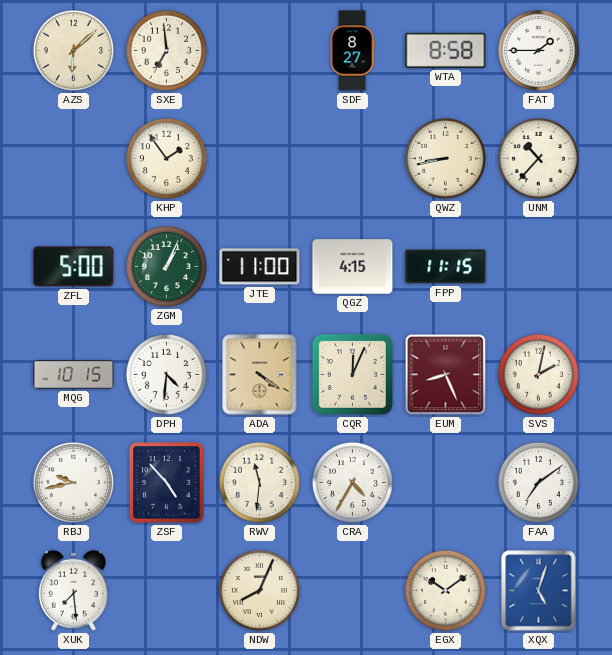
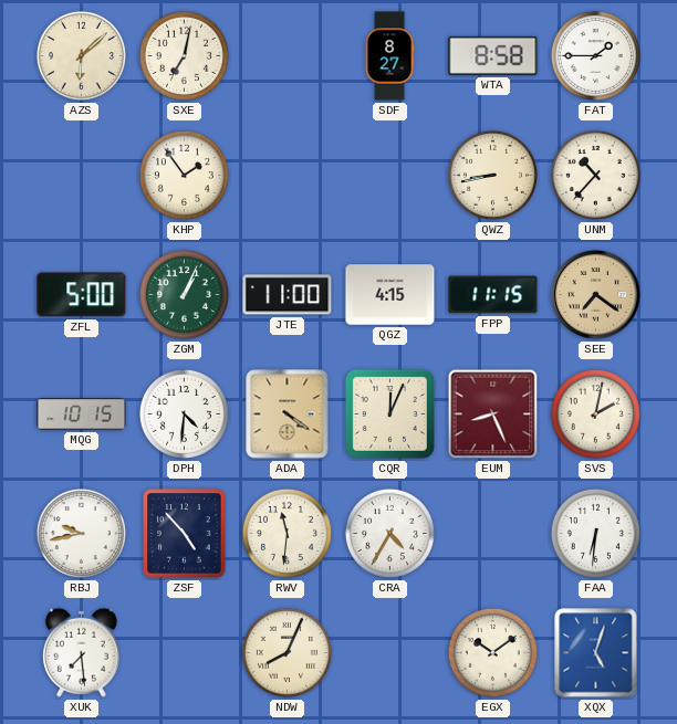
SXE: 6:59 -> 7:02 (184, 55)
SEE: none -> 7:21 (596, 295)
FAA: 7:09 -> 6:31 (595, 533)
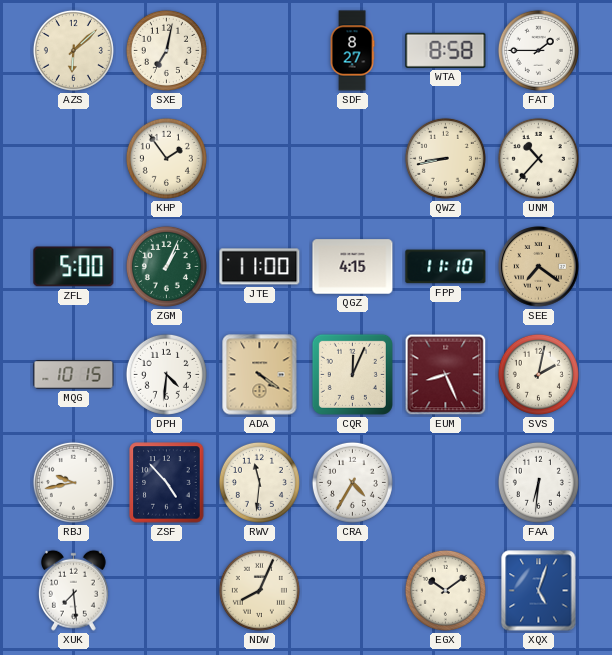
FPP: 11:15 -> 11:10 (446, 267)
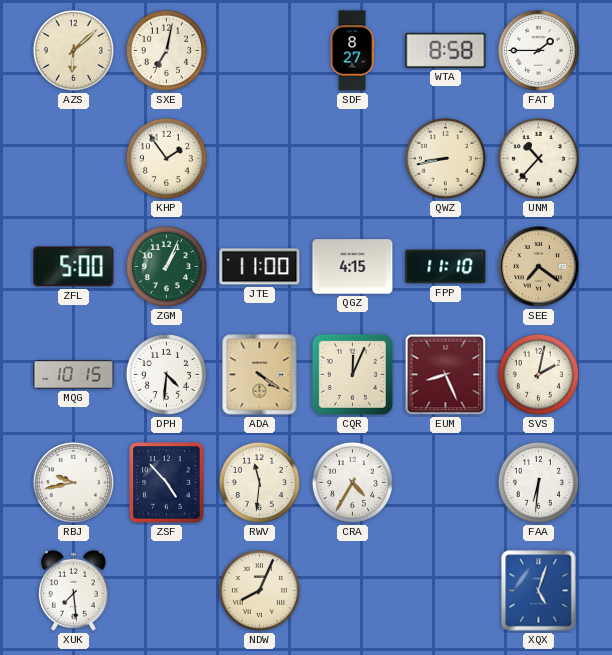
EGX: 10:09 -> none (445, 590)
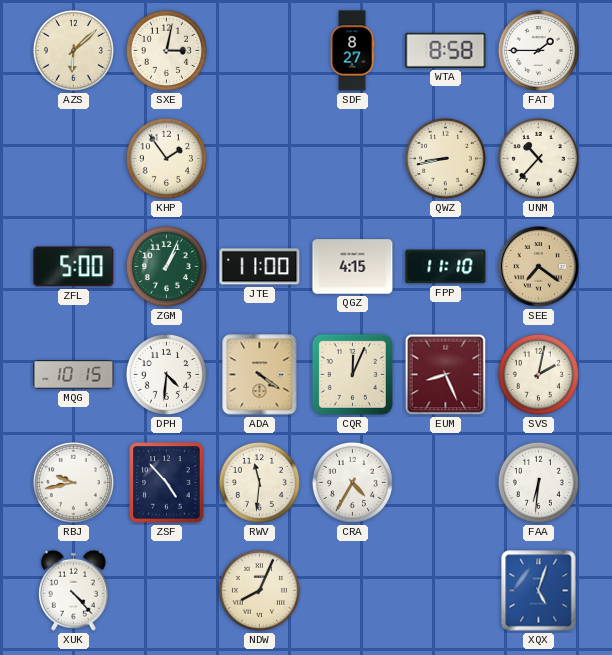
SXE: 7:02 -> 3:02 (166, 50)
XUK: 7:29 -> 4:23 (73, 590)
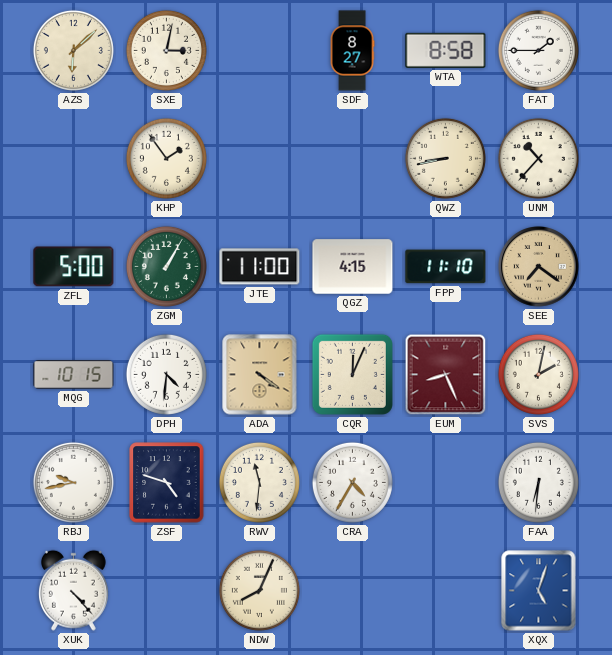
ZGM: 1:04 -> 1:05 (166, 266)
ZSF: 4:53 -> 4:48 (167, 483)
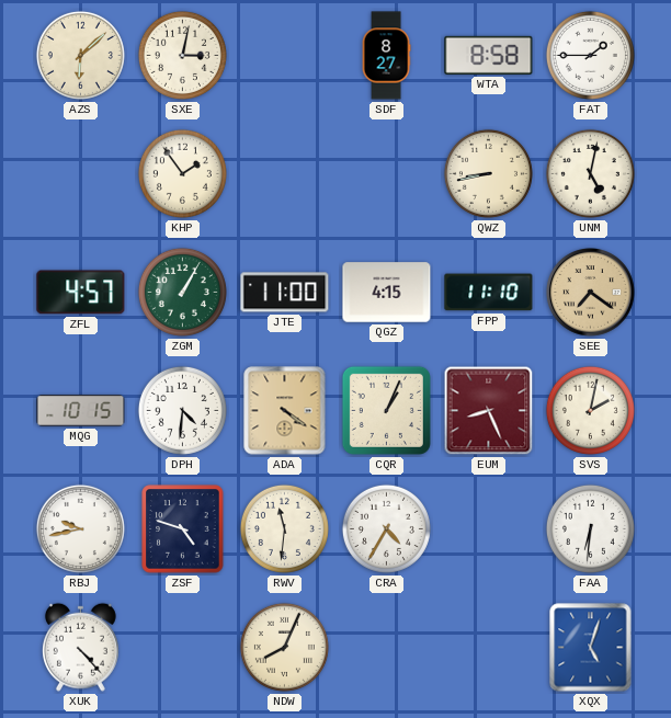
UNM: 10:37 -> 5:02 (590, 173)
ZFL: 5:00 -> 4:57 (81, 293)
CQR: 12:04 -> 1:04 (386, 410)
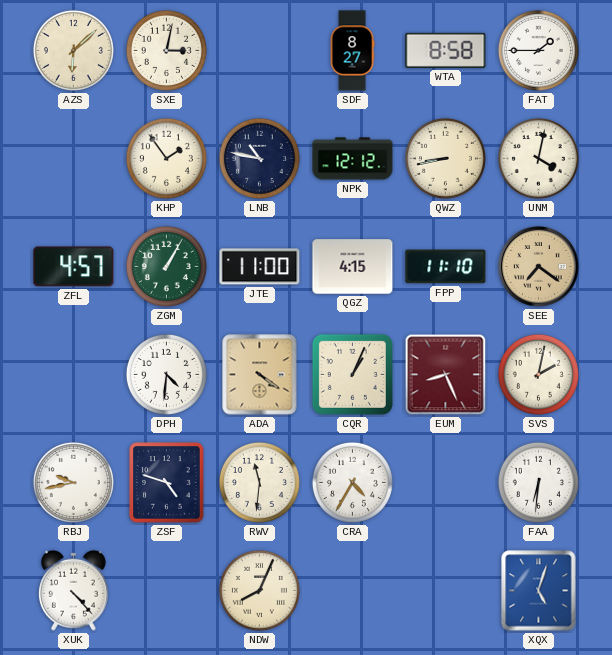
LNB: none -> 10:47 (259, 158)
NPK: none -> 12:12 (353, 159)
UNM: 5:02 -> 4:02 (538, 158)
MQG: 10:15 -> none (81, 411)
